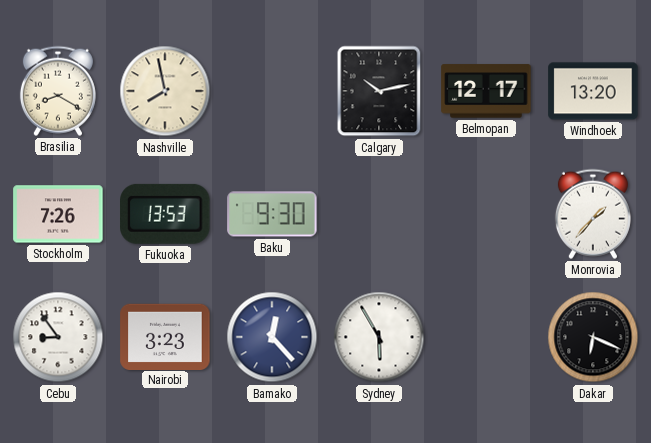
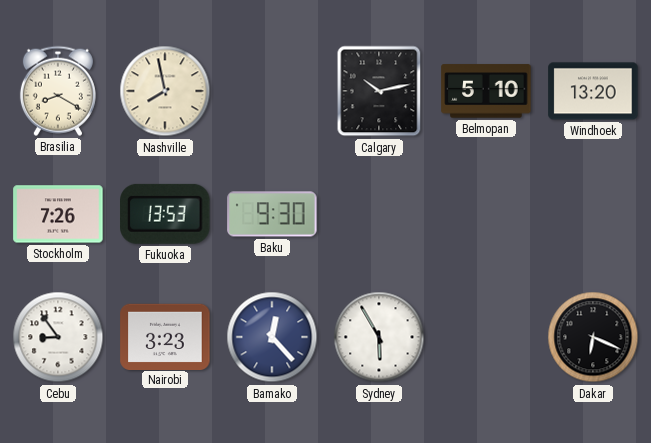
Belmopan: 12:17 -> 5:10 (486, 91)
Monrovia: 1:37 -> none (593, 214)
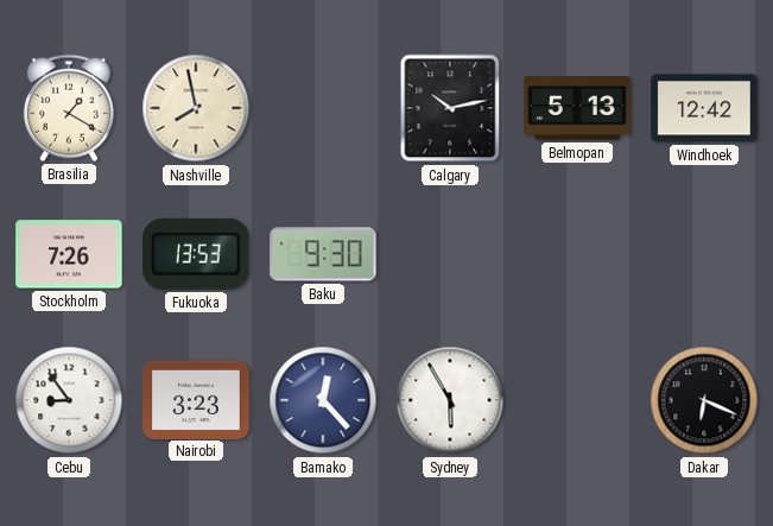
Brasilia: 8:20 -> 1:20 (69, 108)
Belmopan: 5:10 -> 5:13 (577, 108)
Windhoek: 13:20 -> 12:42 (704, 108)
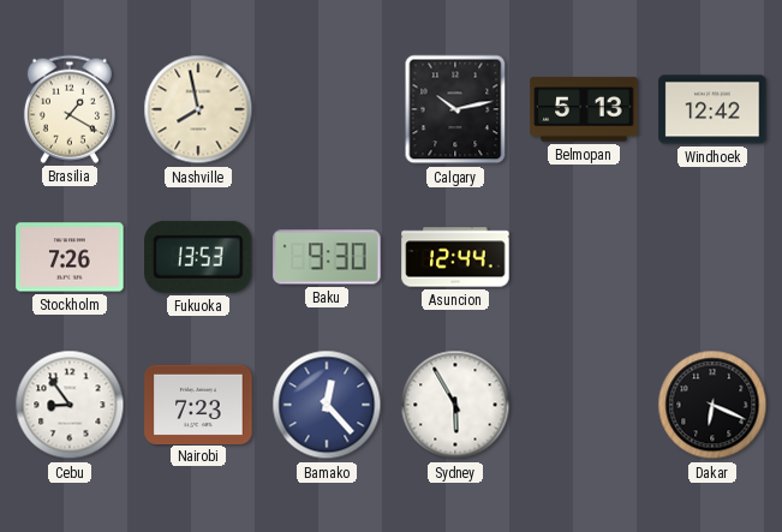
Asuncion: none -> 12:44 (455, 257)
Nairobi: 3:23 -> 7:23 (198, 404)
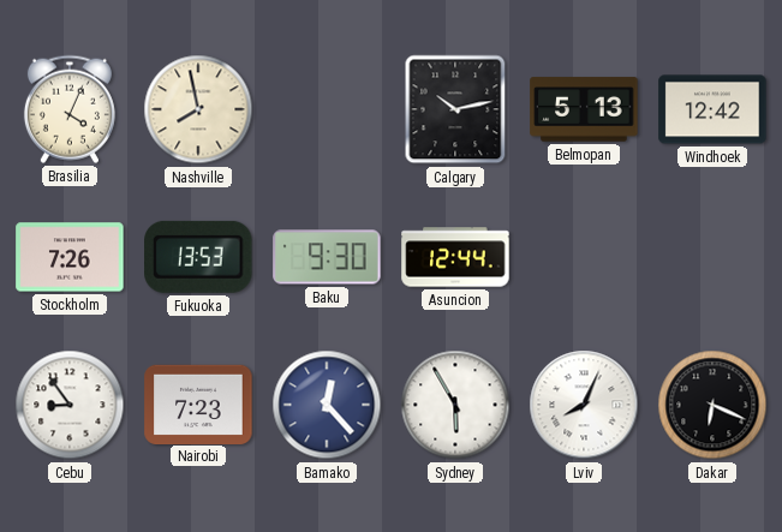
Brasilia: 1:20 -> 4:04 (70, 109)
Lviv: none -> 8:04 (584, 405)
